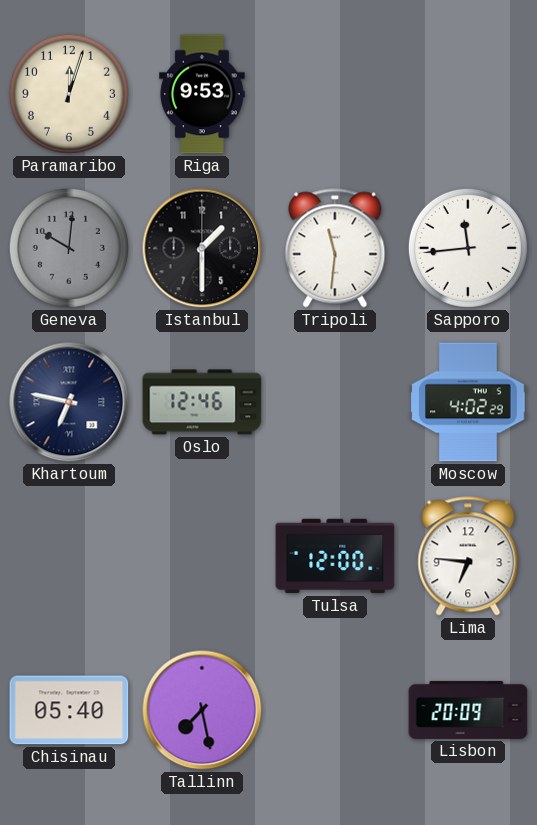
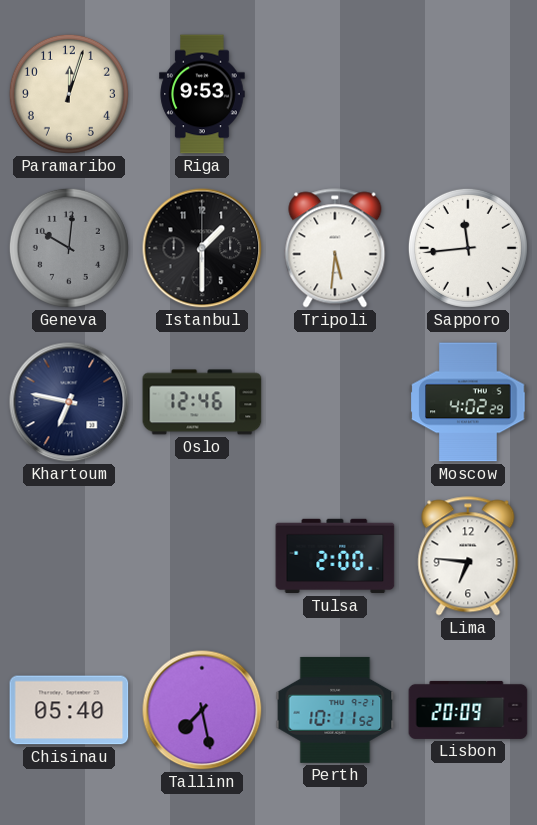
Tripoli: 11:31 -> 5:31 (335, 248)
Tulsa: 12:00 -> 2:00 (335, 556)
Perth: none -> 10:11 (335, 710)
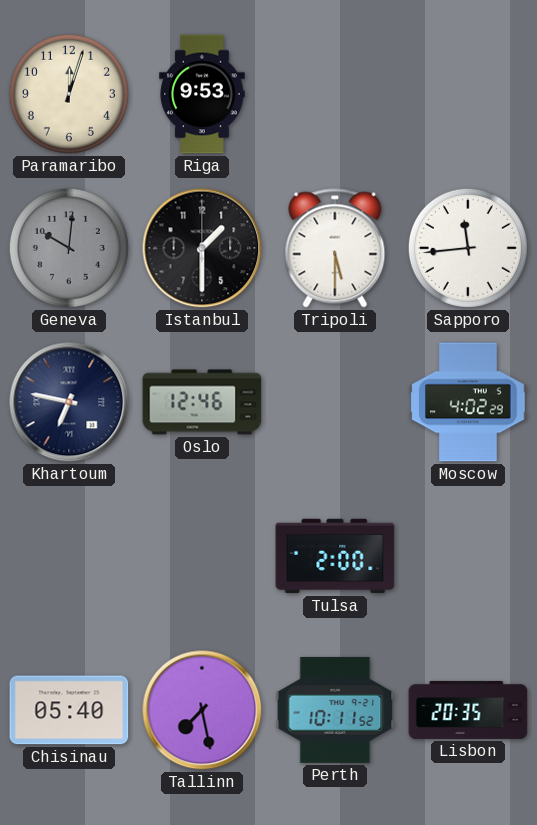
Tripoli: 5:31 -> 5:30 (335, 248)
Lima: 6:46 -> none (468, 556)
Lisbon: 20:09 -> 20:35 (468, 710)
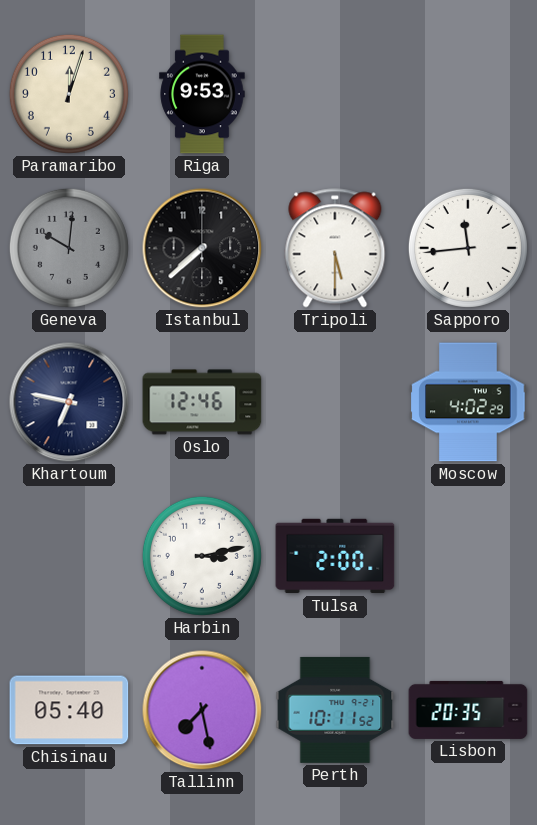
Istanbul: 1:30 -> 7:38 (202, 248)
Harbin: none -> 3:13 (202, 556)
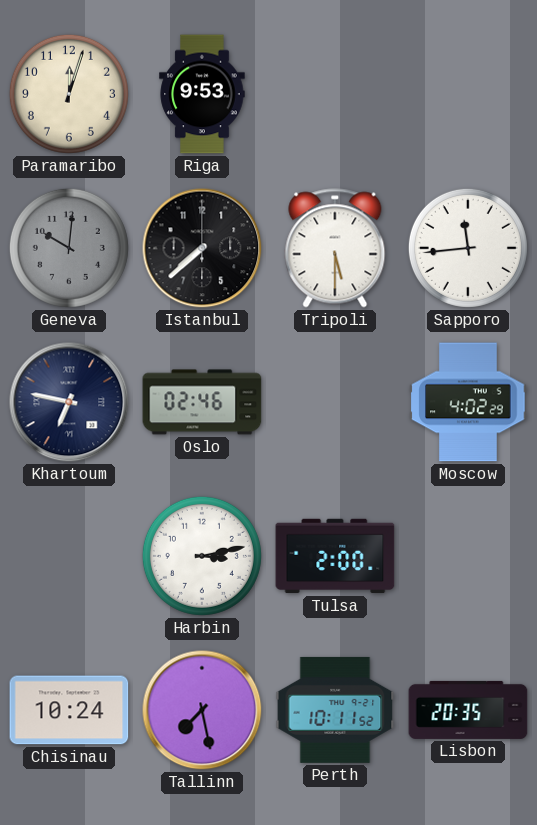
Oslo: 12:46 -> 02:46 (202, 402)
Chisinau: 05:40 -> 10:24 (69, 710)
